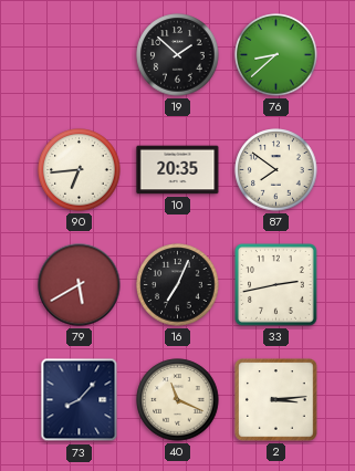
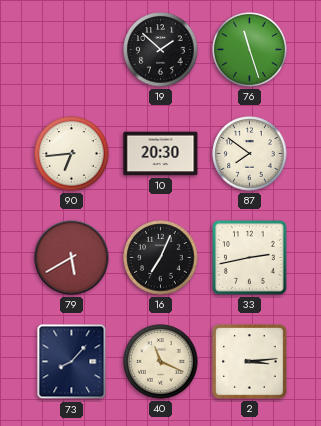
76: 8:38 -> 11:27 (250, 50)
10: 20:35 -> 20:30 (161, 154)
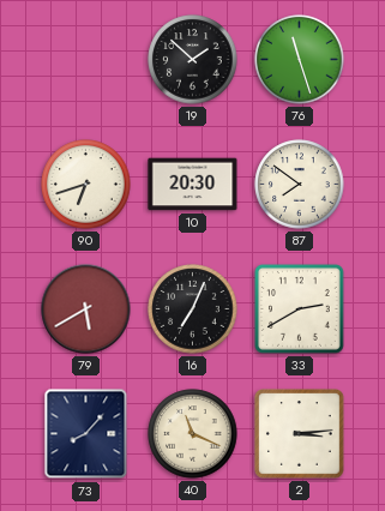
90: 6:44 -> 6:42 (86, 185)
33: 2:43 -> 2:40 (300, 309)
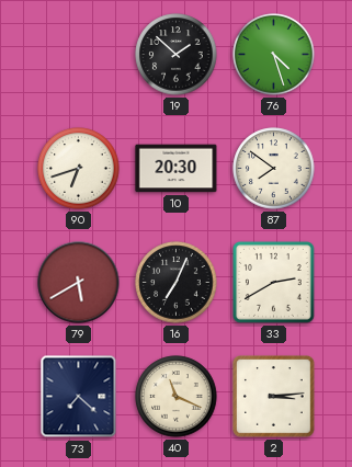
76: 11:27 -> 4:27 (274, 55)
73: 8:07 -> 7:22 (79, 397)
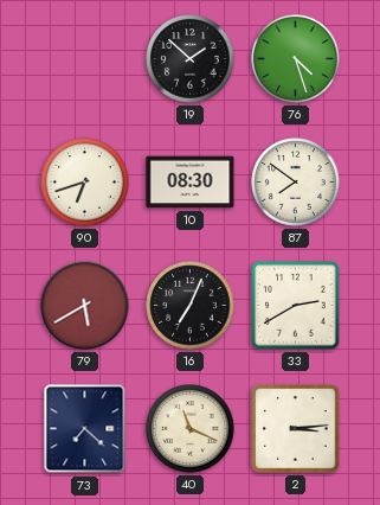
10: 20:30 -> 08:30 (191, 183)
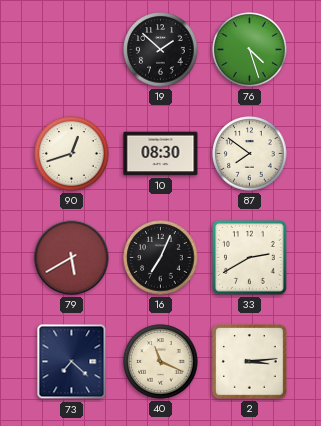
90: 6:42 -> 12:42 (72, 154)
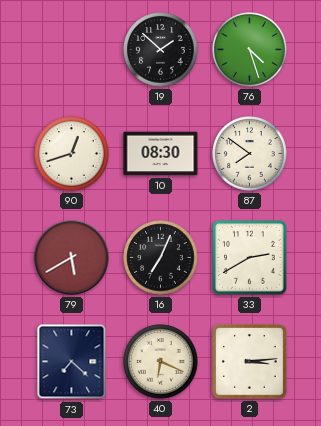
40: 11:19 -> 6:19 (161, 362)
